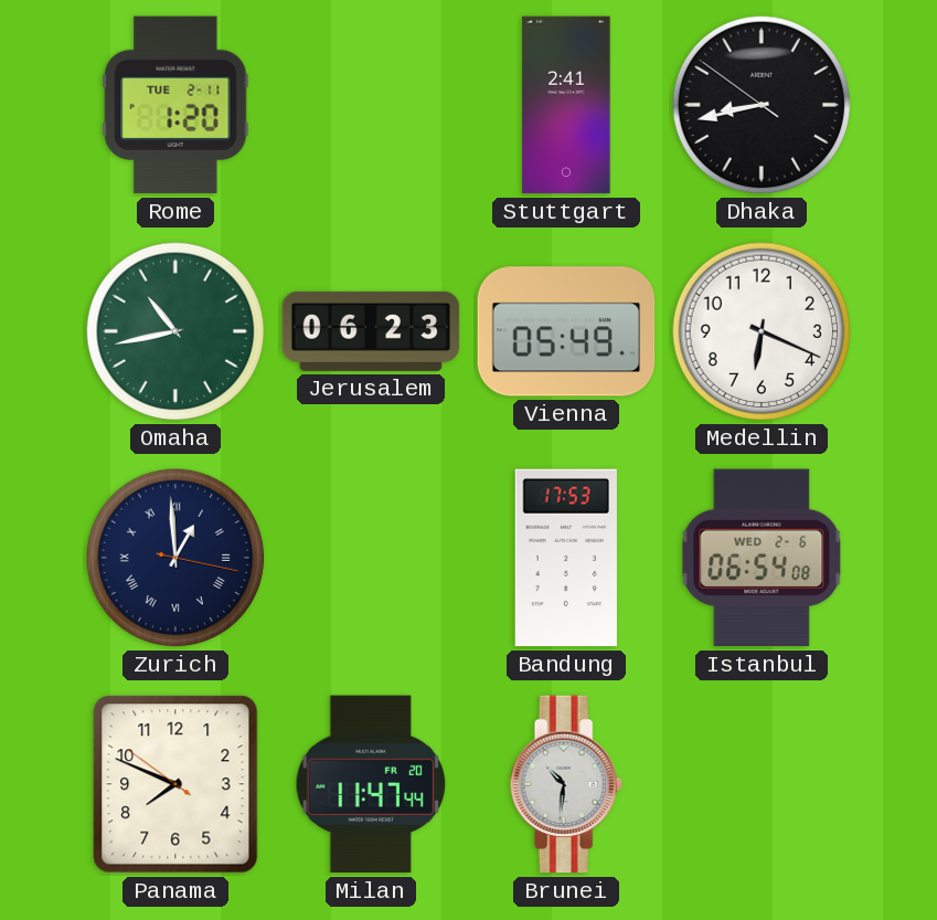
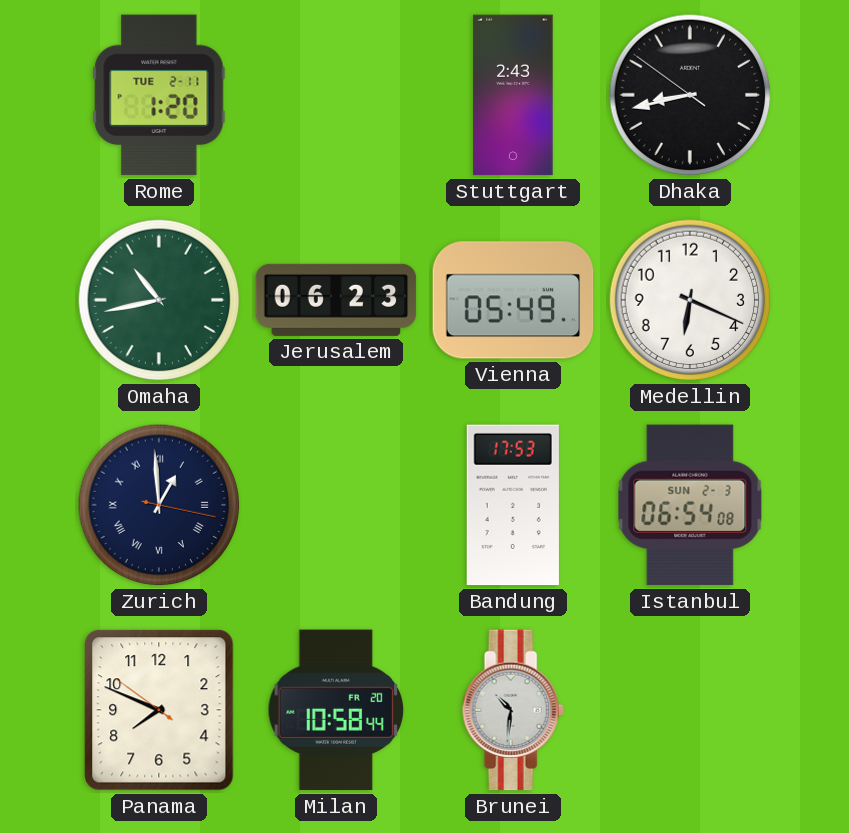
Stuttgart: 2:41 -> 2:43 (513, 95)
Istanbul date: WED 2-6 -> SUN 2-3 (690, 505)
Milan: 11:47 -> 10:58 (336, 710)
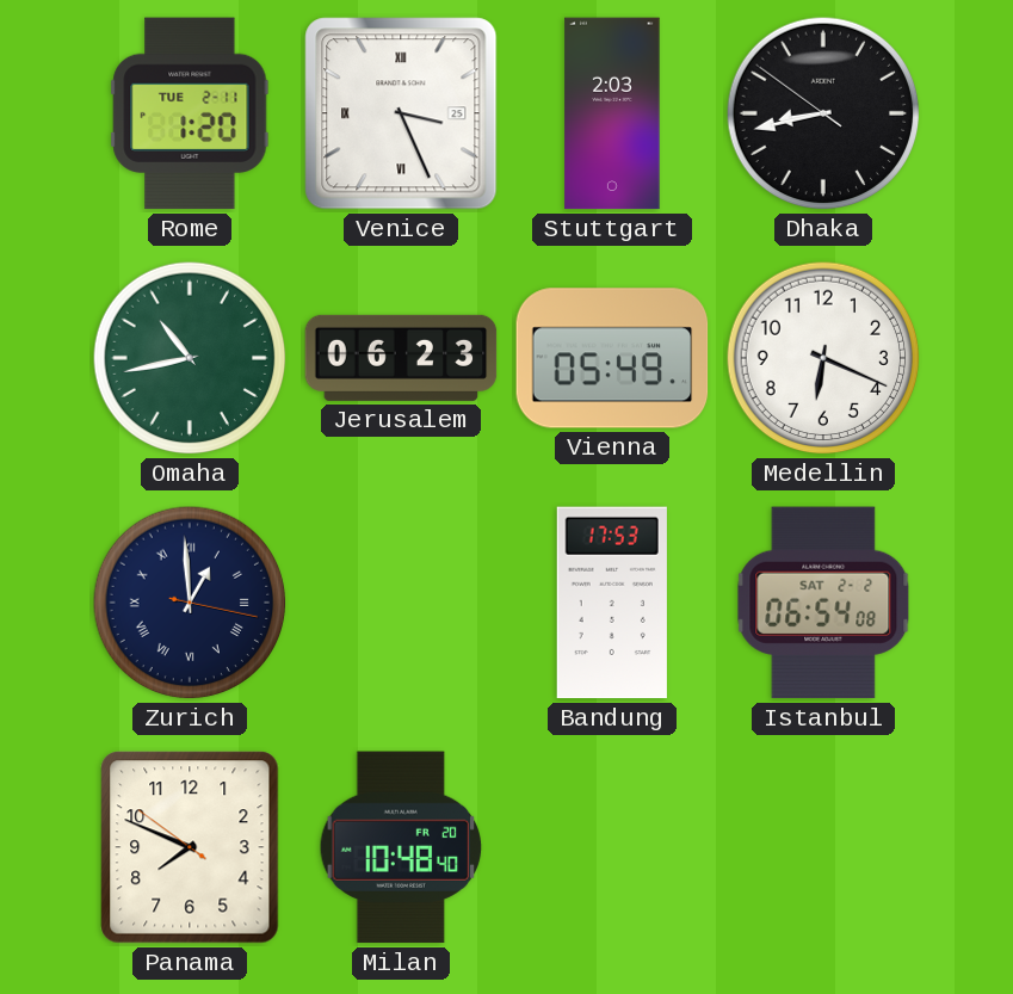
Venice: none -> 3:26 (401, 113)
Stuttgart: 2:43 -> 2:03 (612, 113)
Istanbul date: SUN 2-3 -> SAT 2-2 (823, 603)
Milan: 10:58 -> 10:48 (401, 847)
Brunei: 10:31 -> none (513, 710)
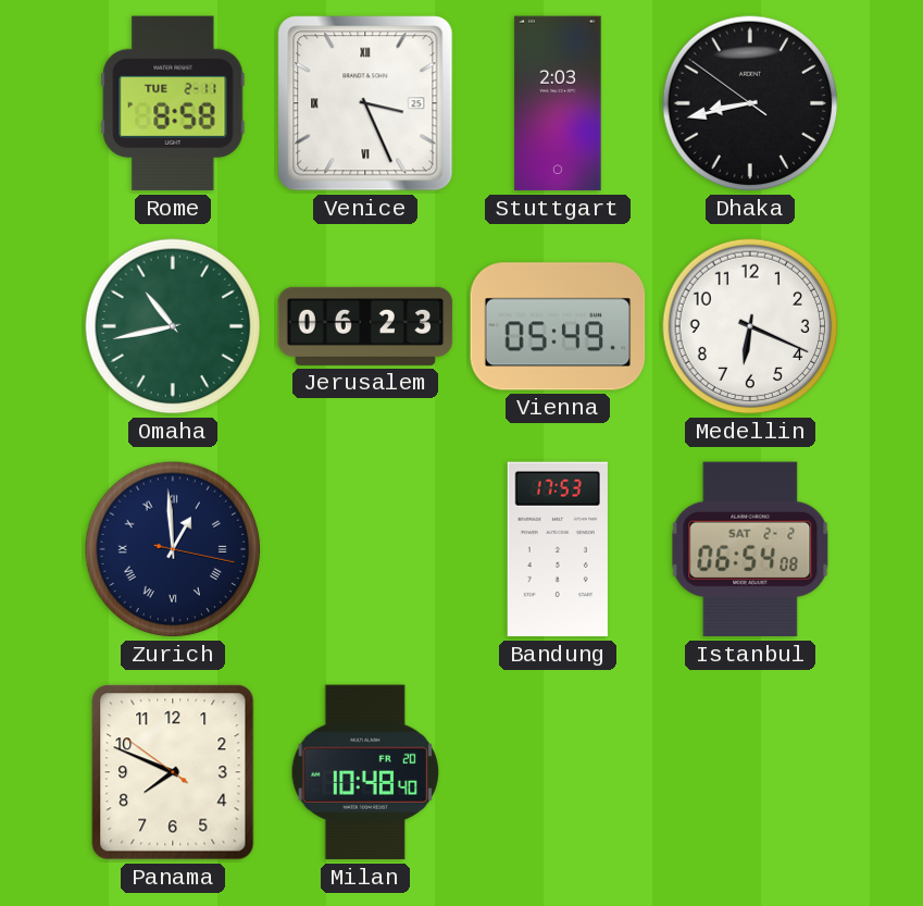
Rome: 1:20 -> 8:58 (173, 103)
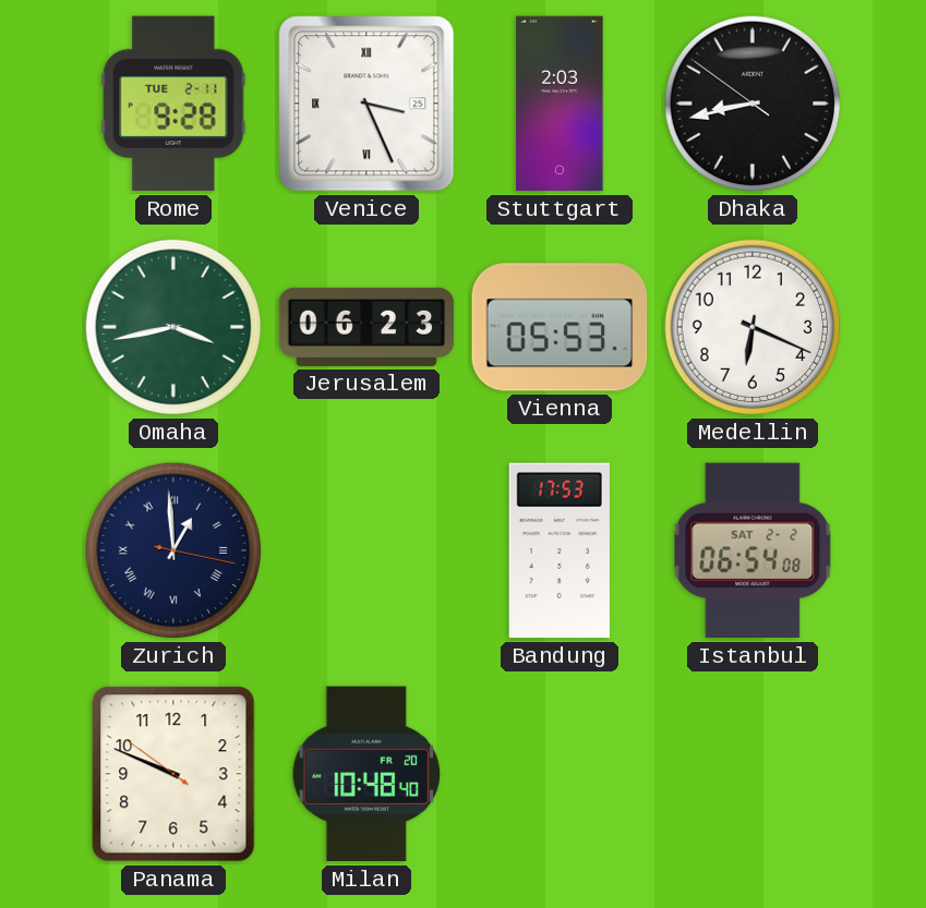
Rome: 8:58 -> 9:28 (173, 104)
Omaha: 10:43 -> 3:43 (173, 327)
Vienna: 05:49 -> 05:53 (560, 327)
Panama: 7:48 -> 9:48 (173, 774)
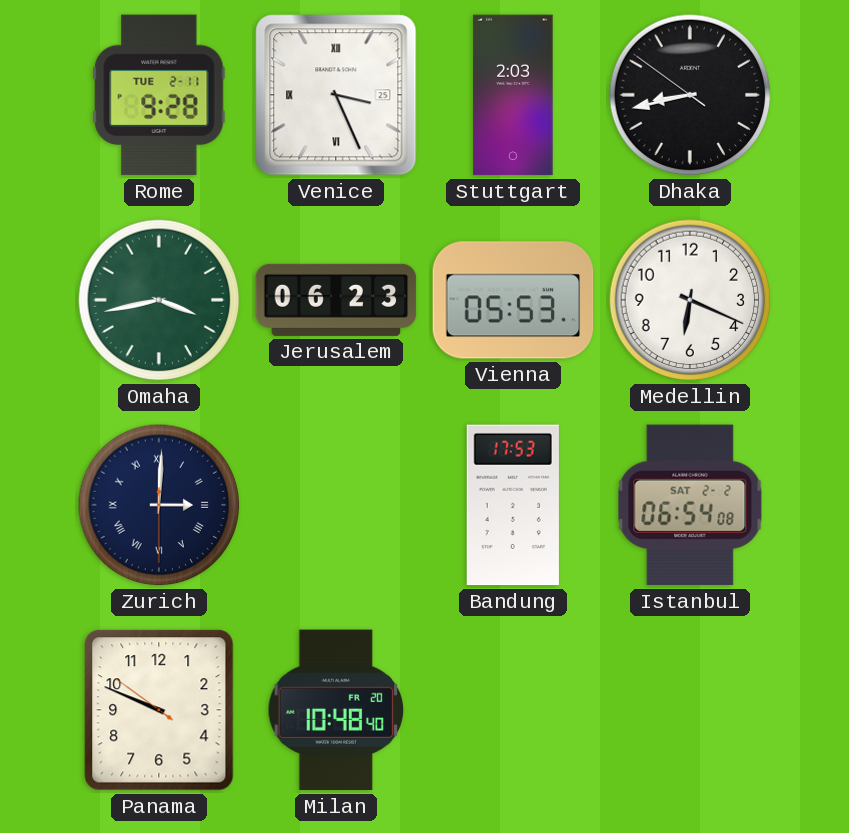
Zurich: 12:59 -> 3:00 (159, 505)
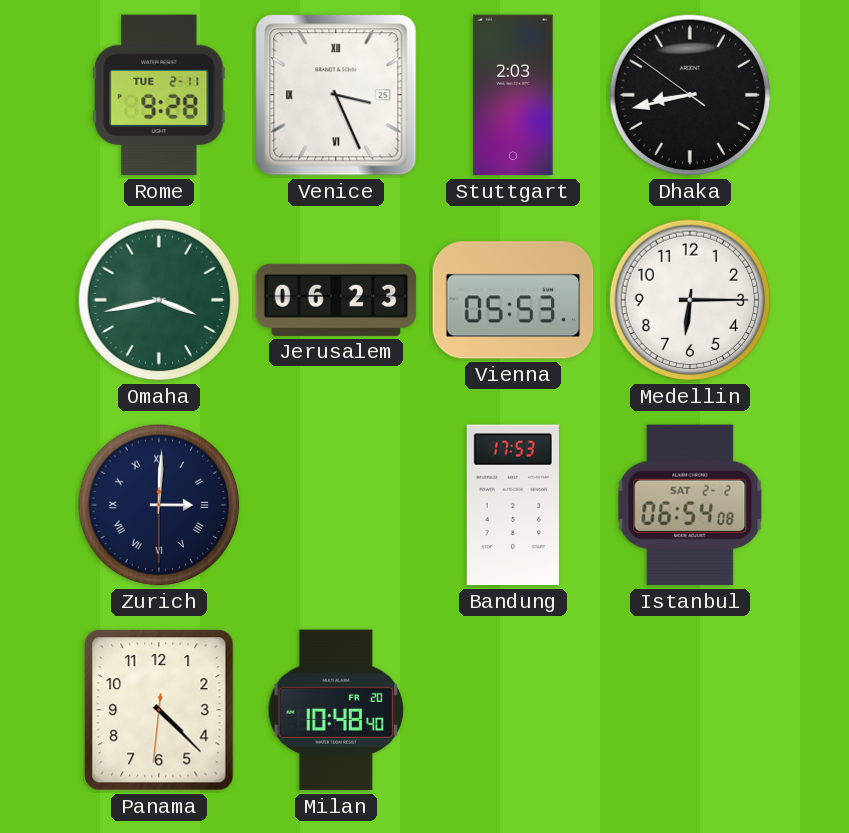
Medellin: 6:19 -> 6:15 (690, 300)
Panama: 9:48 -> 4:22 (159, 710)
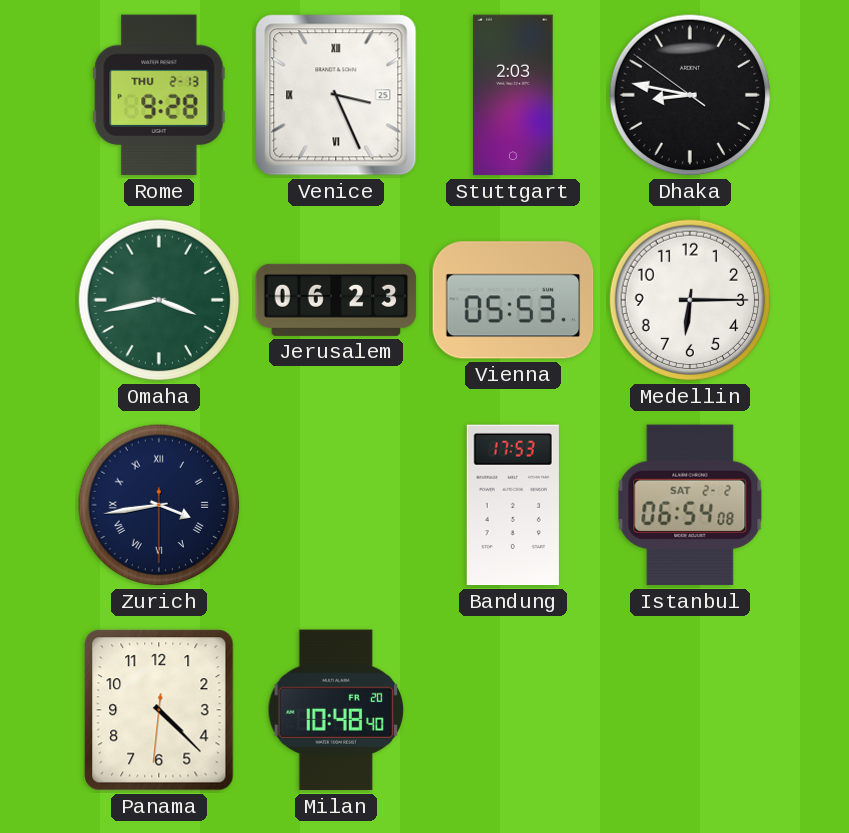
Rome date: TUE 2-11 -> THU 2-13 (159, 95)
Dhaka: 8:42 -> 8:46 (690, 95)
Zurich: 3:00 -> 3:43 (159, 505)
